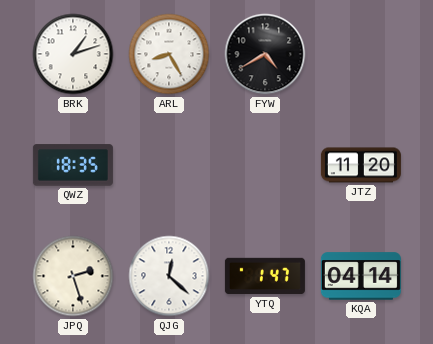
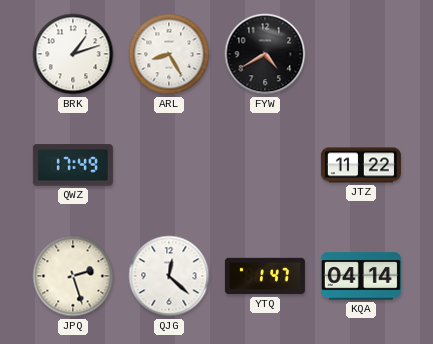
QWZ: 18:35 -> 17:49 (73, 165)
JTZ: 11:20 -> 11:22 (361, 165)
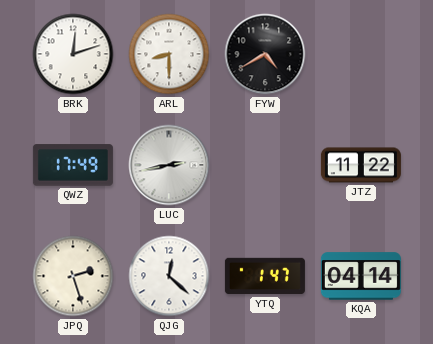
BRK: 1:12 -> 12:12 (73, 54)
ARL: 8:25 -> 8:30 (169, 54)
LUC: none -> 2:43 (169, 165)
